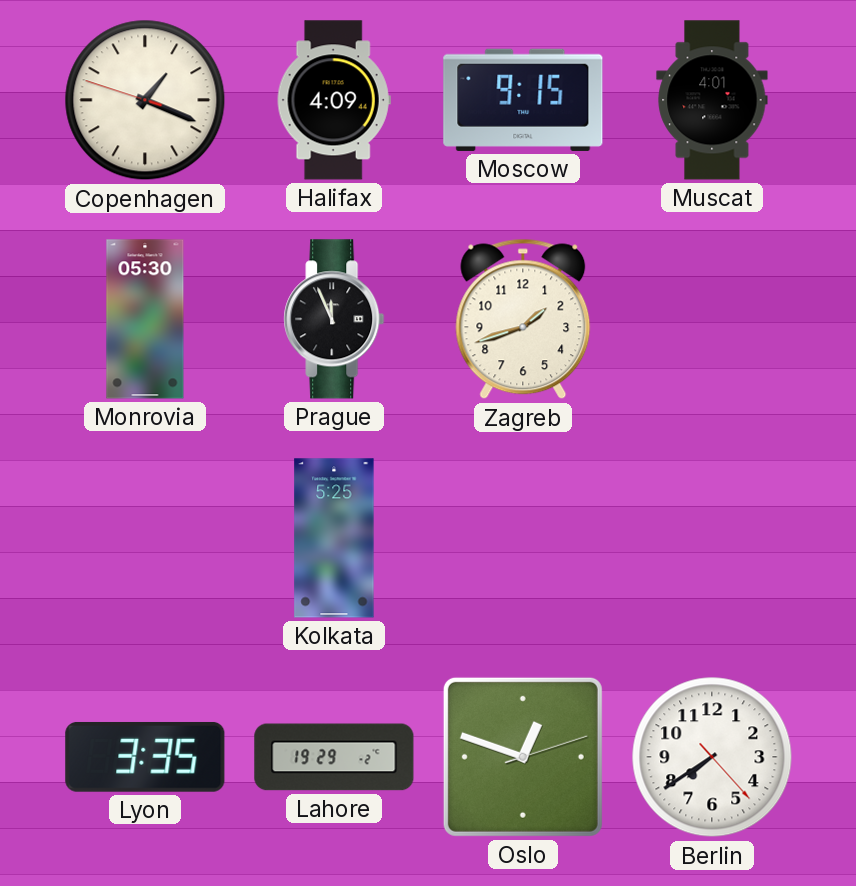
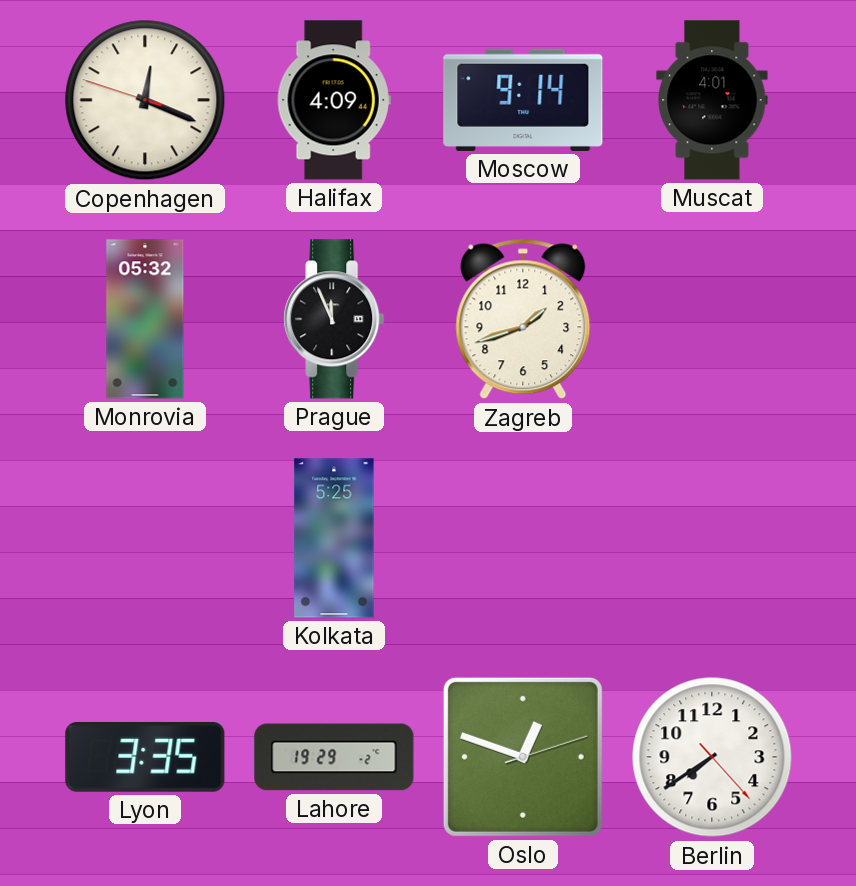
Copenhagen: 1:18 -> 12:18 (145, 100)
Moscow: 9:15 -> 9:14 (523, 100)
Monrovia: 05:30 -> 05:32 (145, 319)
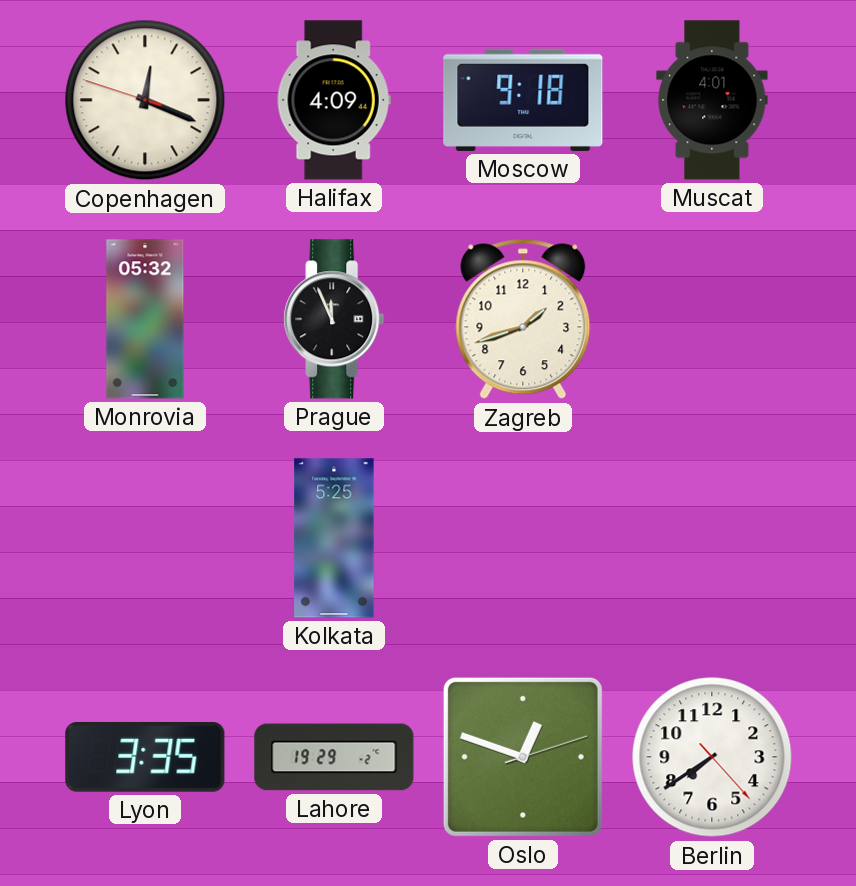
Moscow: 9:14 -> 9:18 (523, 100)
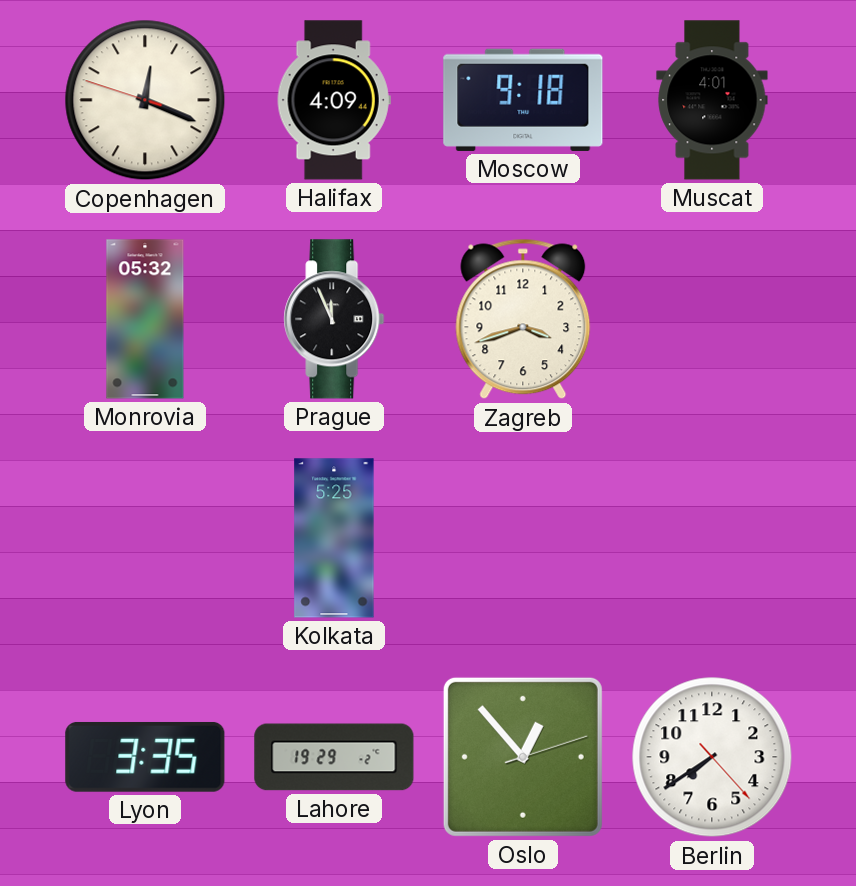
Zagreb: 1:42 -> 3:42 (523, 319)
Oslo: 12:48 -> 12:53 (523, 757)
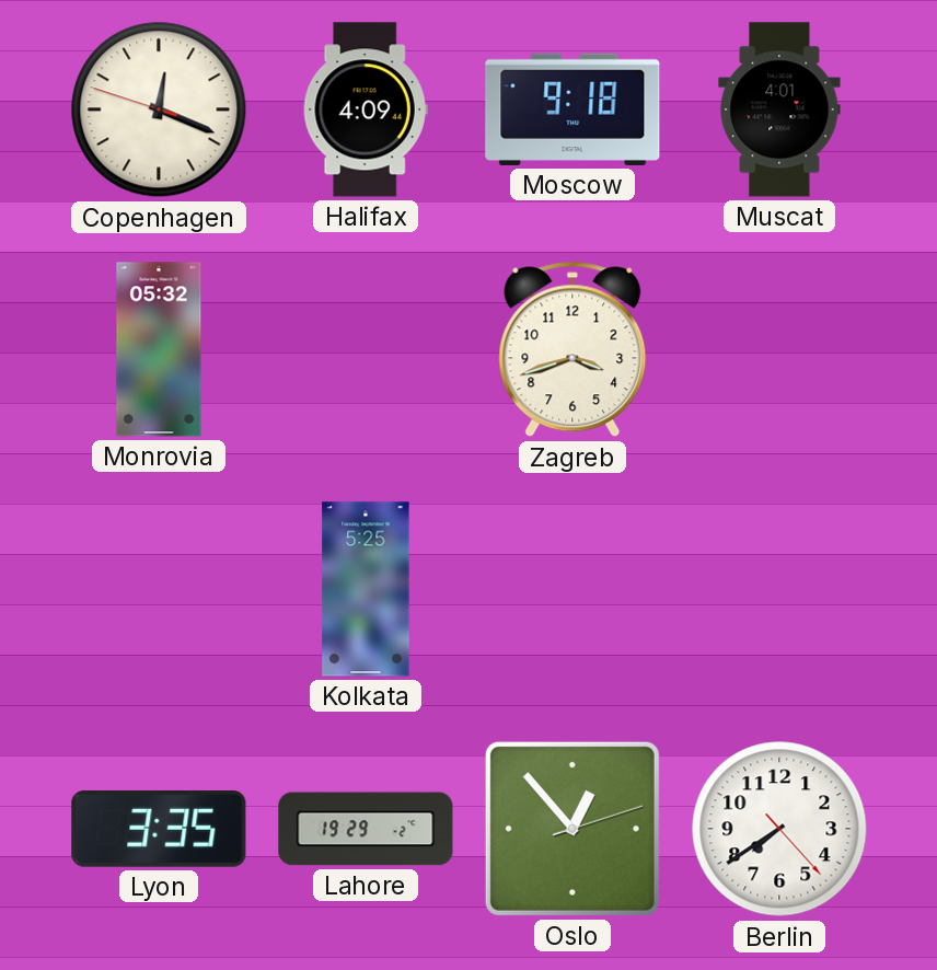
Prague: 11:56 -> none (334, 319)
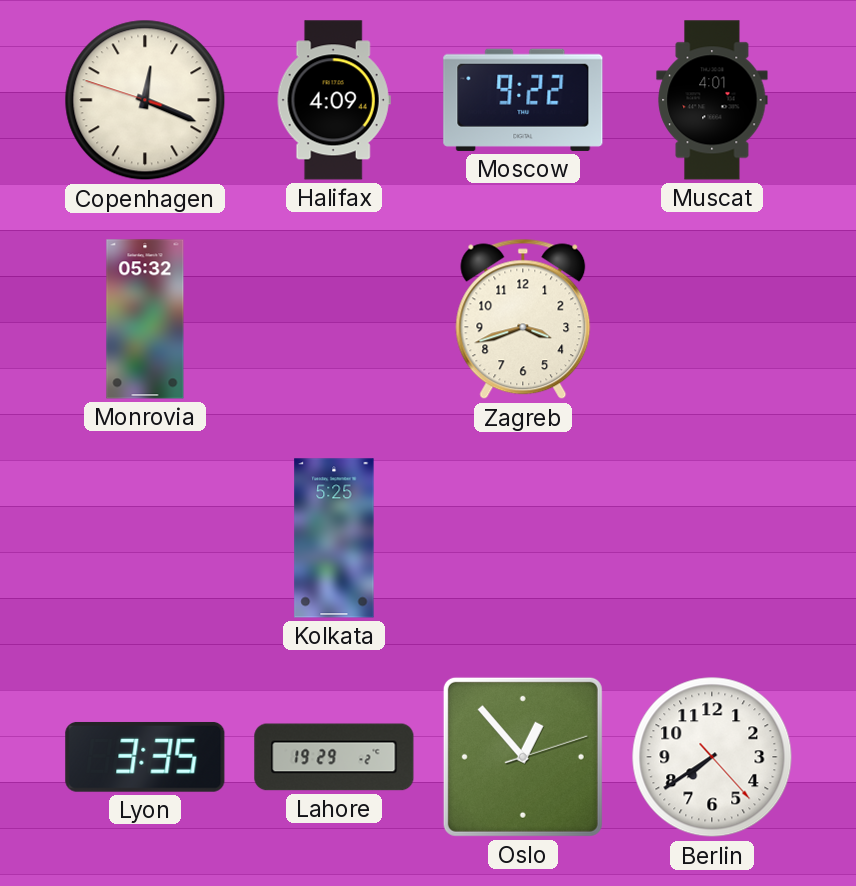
Moscow: 9:18 -> 9:22 (523, 100)
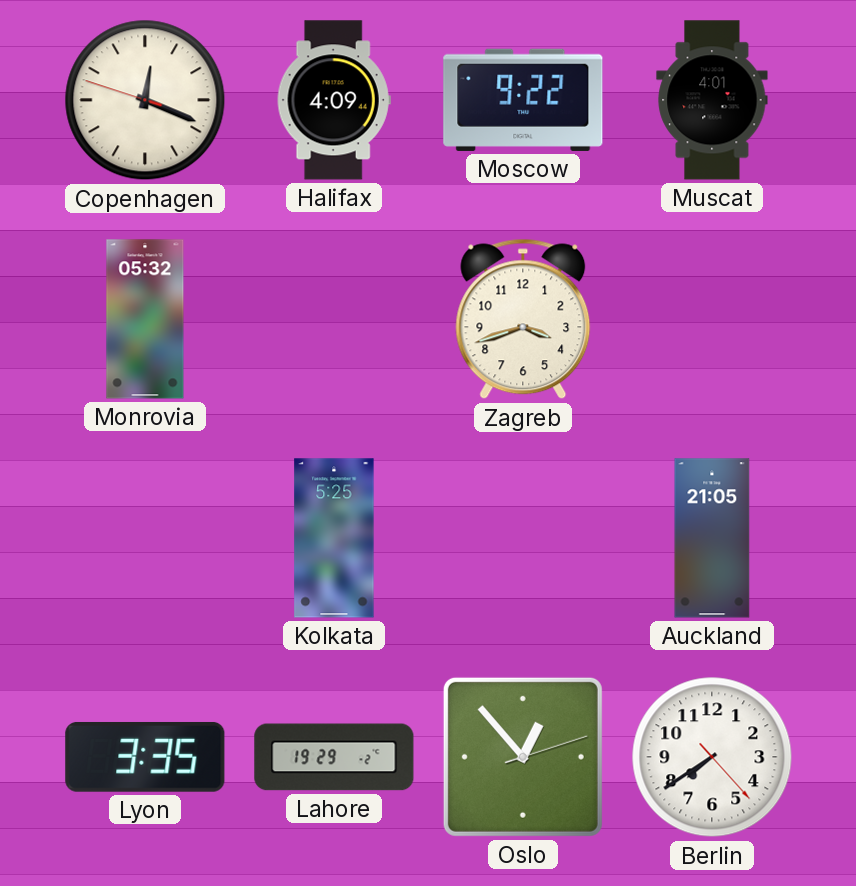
Auckland: none -> 21:05 (712, 538)
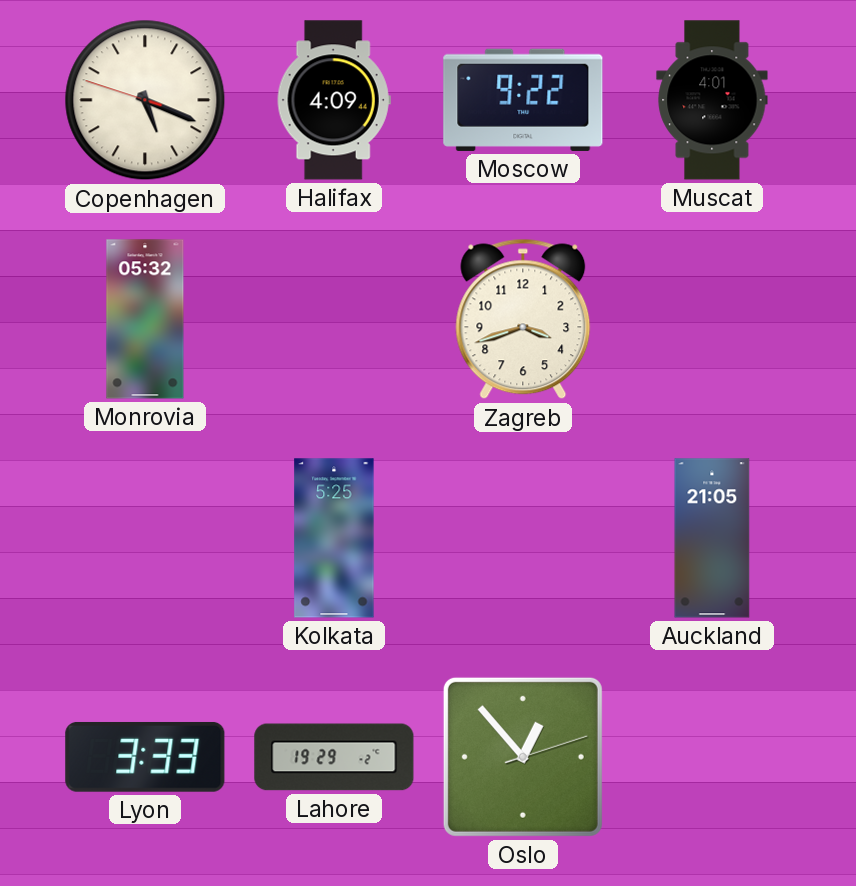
Copenhagen: 12:18 -> 5:18 (145, 100)
Lyon: 3:35 -> 3:33 (145, 757)
Berlin: 7:39 -> none (712, 757)
